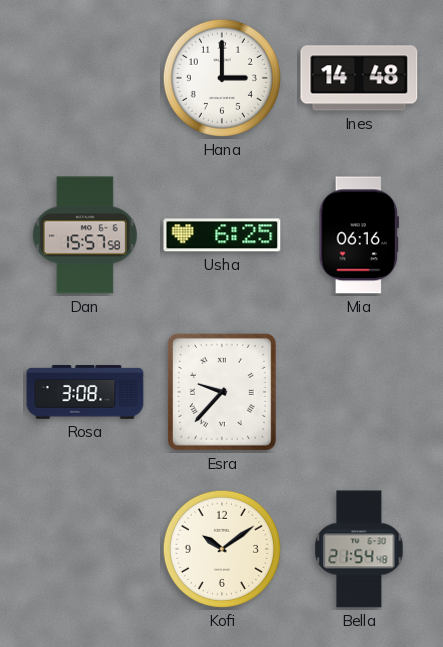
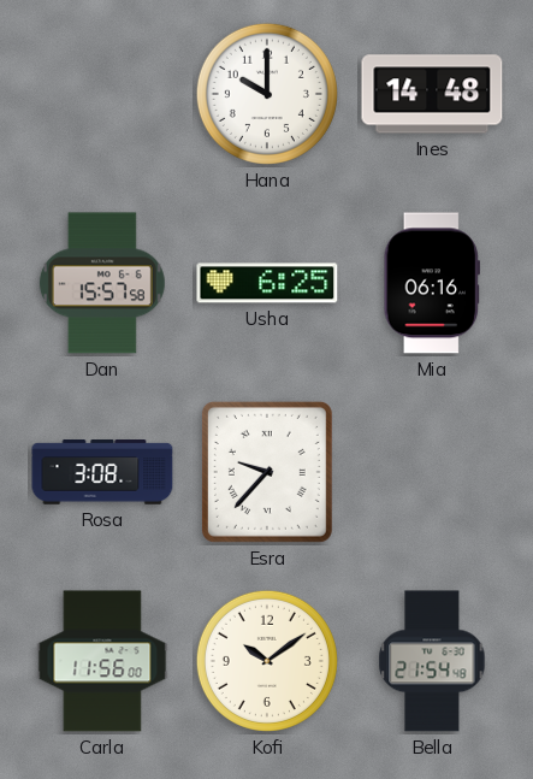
Hana: 3:00 -> 10:00 (267, 94)
Carla: none -> 11:56 (102, 661)
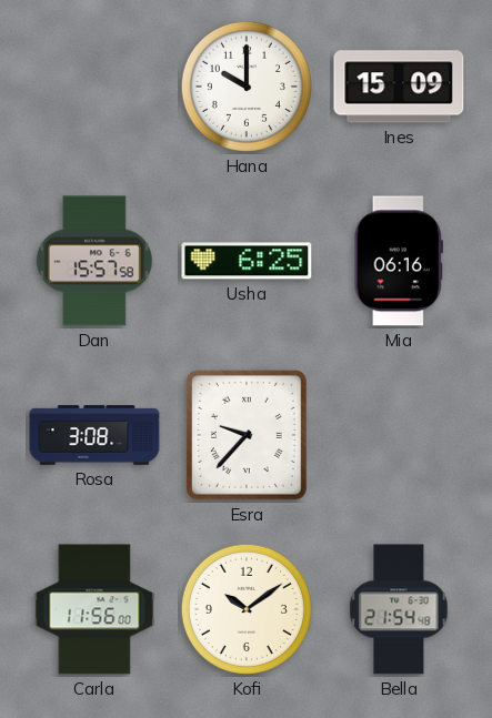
Ines: 14:48 -> 15:09 (399, 87)
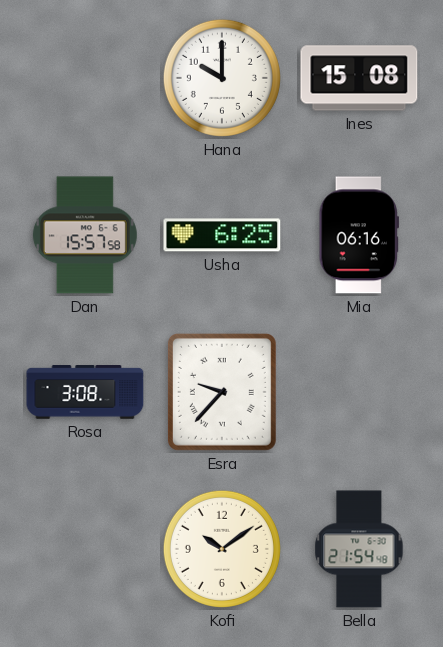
Ines: 15:09 -> 15:08 (359, 78)
Carla: 11:56 -> none (94, 609)
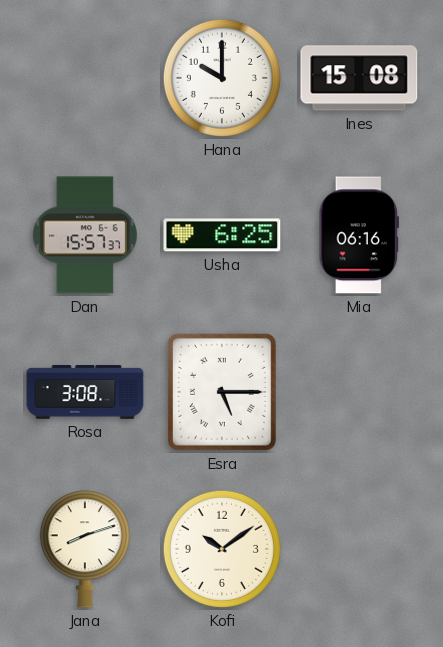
Dan: 15:57:58 -> 15:57:37 (85, 235)
Esra: 9:37 -> 5:15 (222, 392)
Jana: none -> 8:12 (85, 549)
Bella: 21:54 -> none (359, 549)
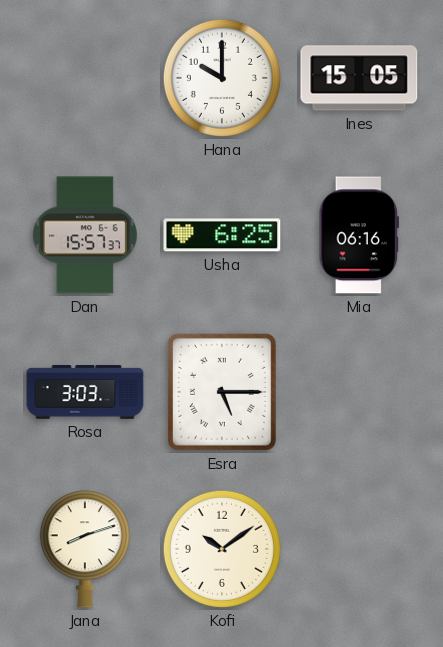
Ines: 15:08 -> 15:05 (359, 78)
Rosa: 3:08 -> 3:03 (85, 392)
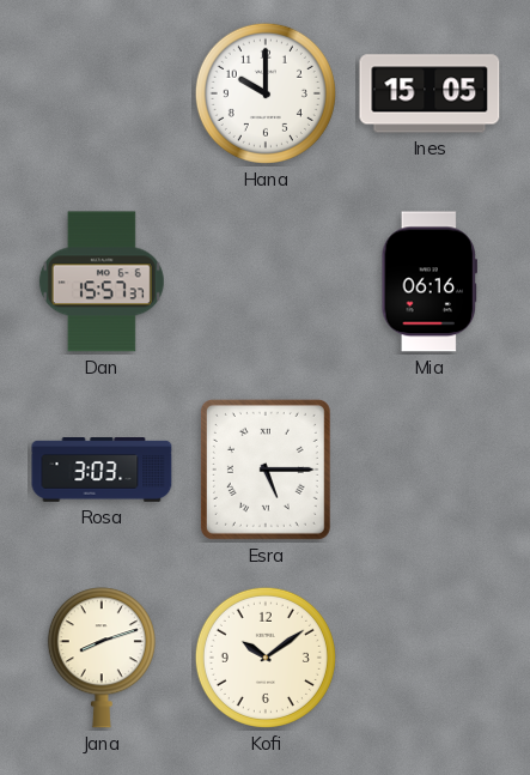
Usha: 6:25 -> none (222, 235)
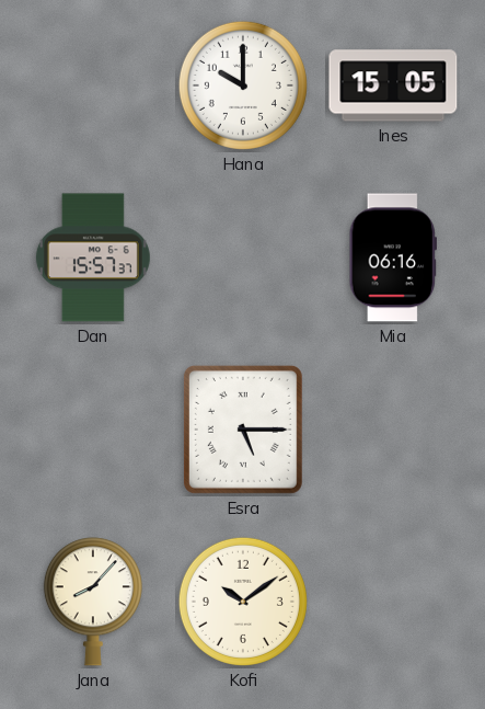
Rosa: 3:03 -> none (102, 470)
Jana: 8:12 -> 8:07 (93, 602)
